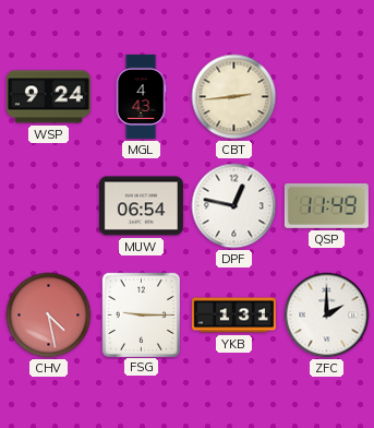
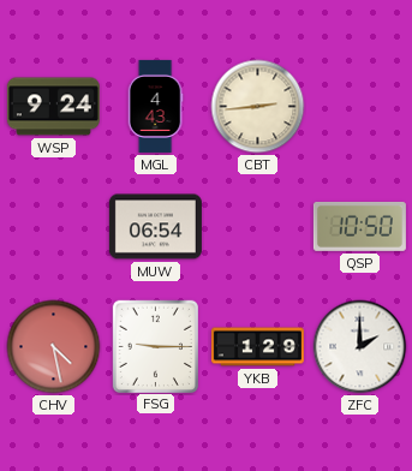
DPF: 12:47 -> none (234, 206)
QSP: 11:49 -> 10:50 (359, 226)
YKB: 1:31 -> 1:29 (257, 347)
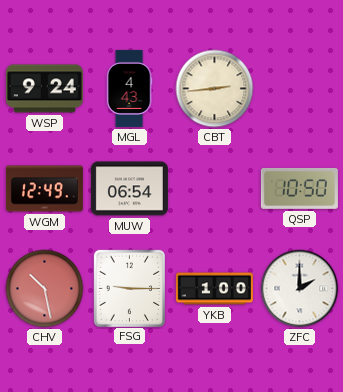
WGM: none -> 12:49 (44, 189)
CHV: 4:28 -> 10:28 (45, 289)
YKB: 1:29 -> 1:00 (214, 289)
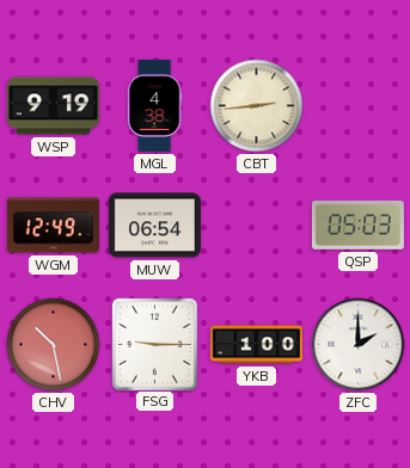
WSP: 9:24 -> 9:19 (53, 106)
MGL: 4:43 -> 4:38 (154, 105)
QSP: 10:50 -> 05:03 (357, 224)
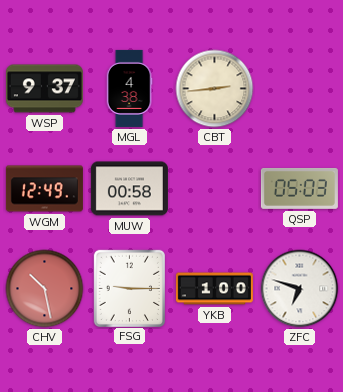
WSP: 9:19 -> 9:37 (44, 89)
MUW: 06:54 -> 00:58 (129, 189)
ZFC: 2:00 -> 6:48 (300, 289)
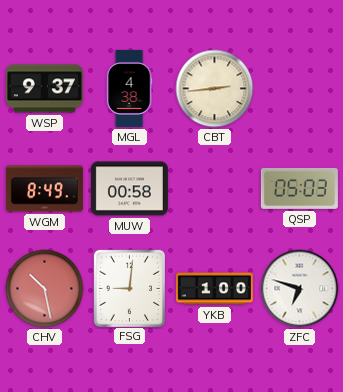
WGM: 12:49 -> 8:49 (44, 189)
FSG: 9:15 -> 9:01 (129, 288)
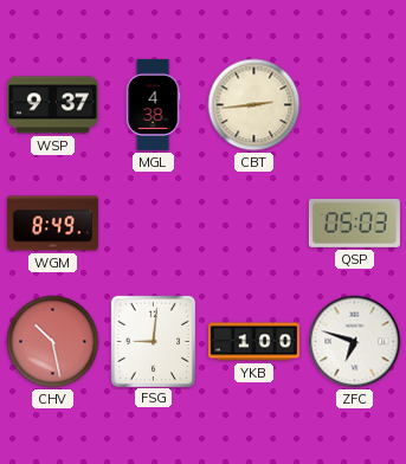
MUW: 00:58 -> none (129, 189)
